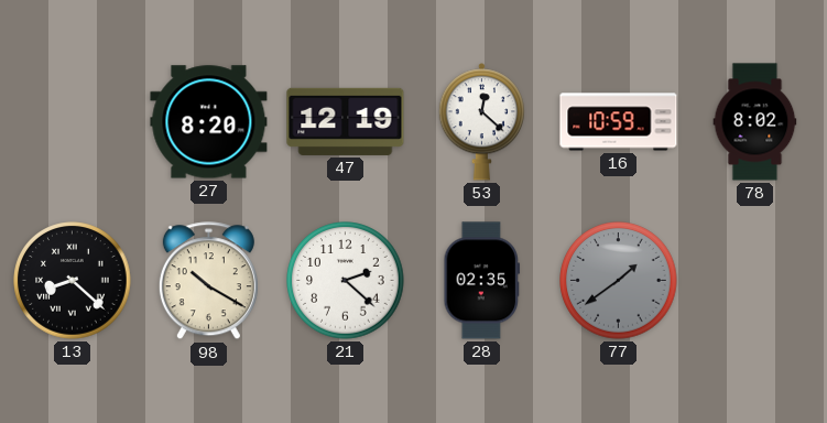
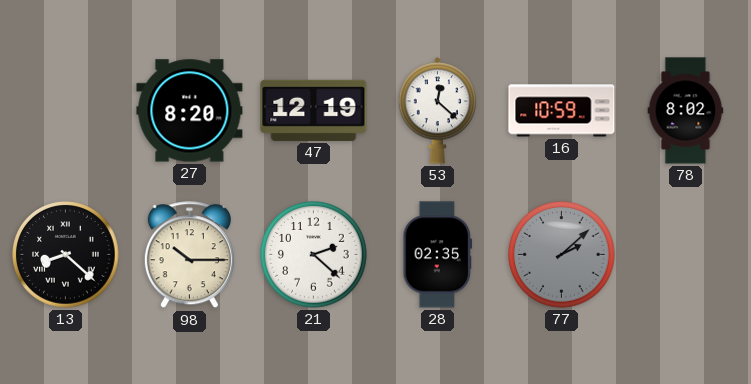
98: 10:20 -> 10:15 (189, 255)
77: 1:39 -> 2:08 (562, 255)
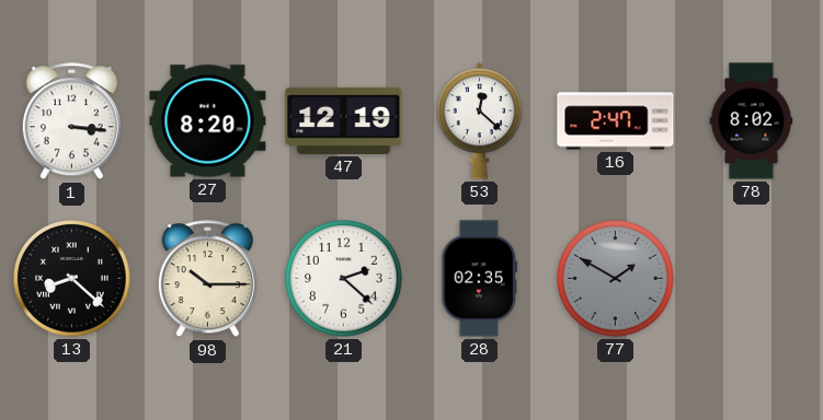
1: none -> 3:16 (71, 121)
16: 10:59 -> 2:47 (616, 121)
77: 2:08 -> 1:50 (616, 279)
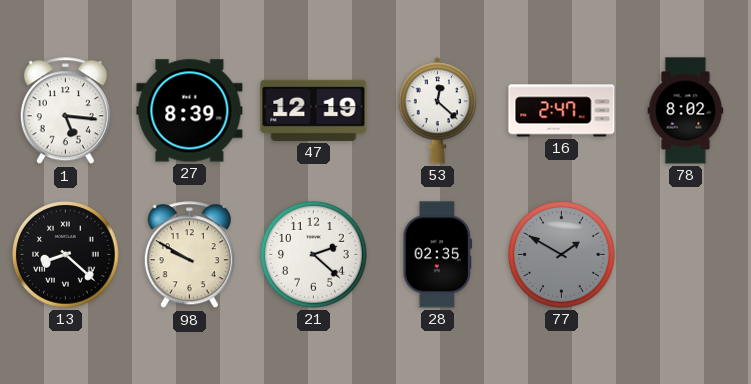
1: 3:16 -> 5:16 (65, 111)
27: 8:20 -> 8:39 (190, 111)
98: 10:15 -> 9:50 (189, 255)
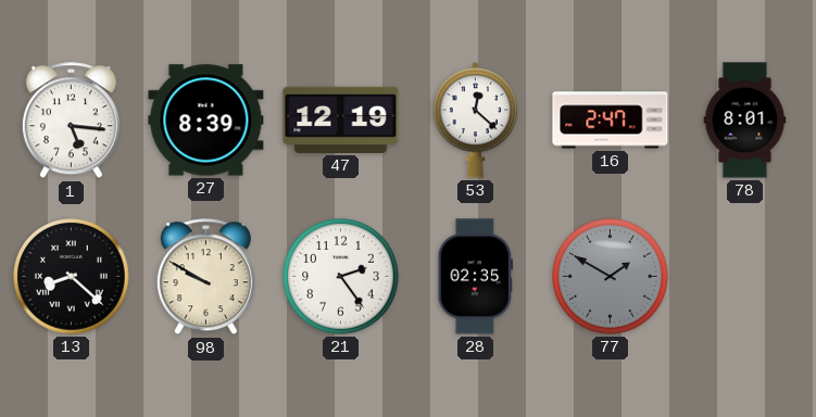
78: 8:02 -> 8:01 (745, 121)
21: 2:22 -> 2:24 (341, 277)
